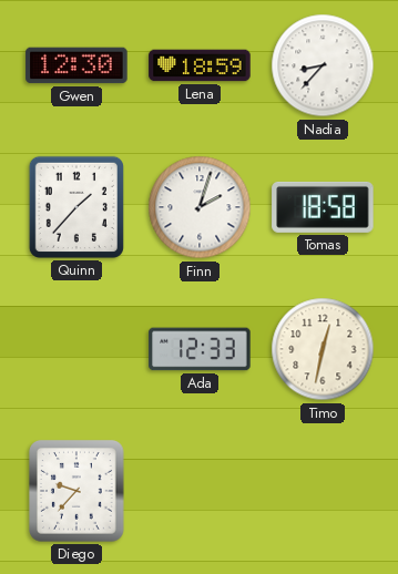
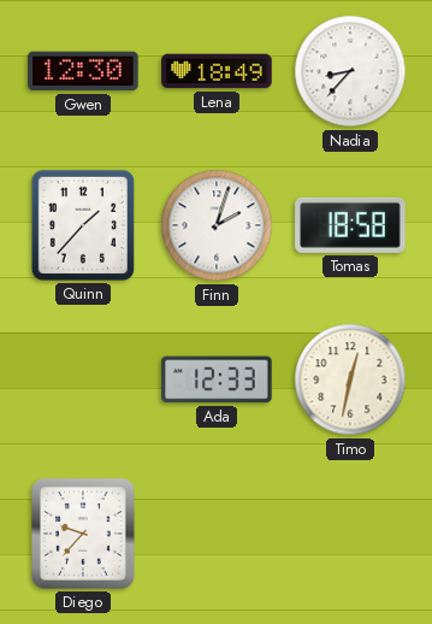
Lena: 18:59 -> 18:49 (217, 71)
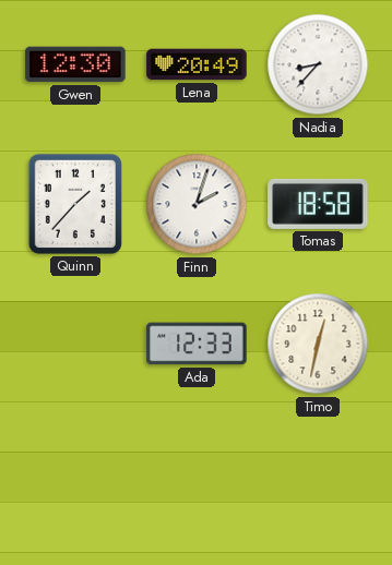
Lena: 18:49 -> 20:49 (197, 64)
Diego: 9:37 -> none (84, 534)
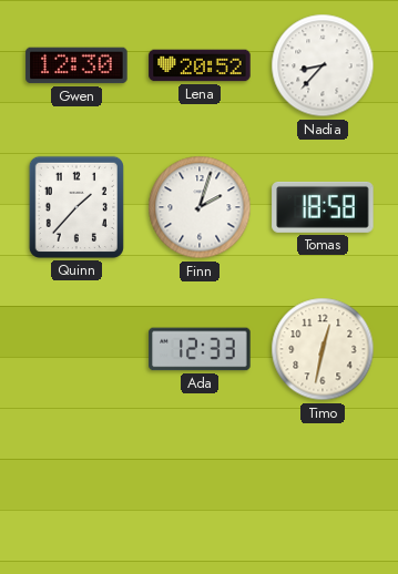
Lena: 20:49 -> 20:52 (200, 65)
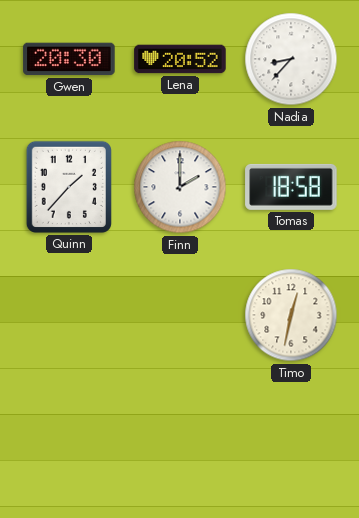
Gwen: 12:30 -> 20:30 (69, 59)
Finn: 2:03 -> 2:00 (180, 187)
Ada: 12:33 -> none (200, 349)
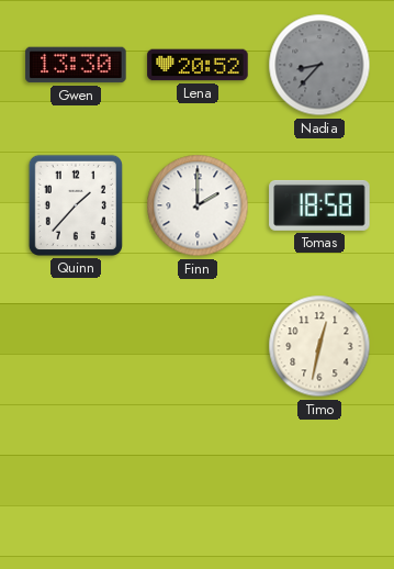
Gwen: 20:30 -> 13:30 (76, 65)
Nadia dial: white -> grey (319, 65)
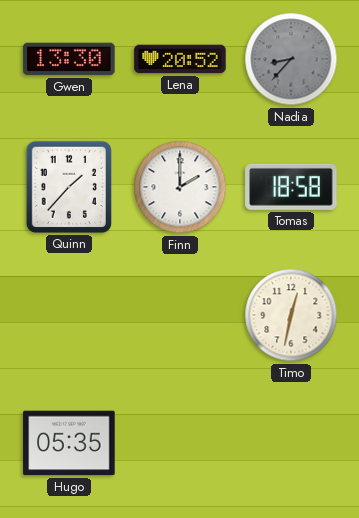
Hugo: none -> 05:35 (69, 443)
